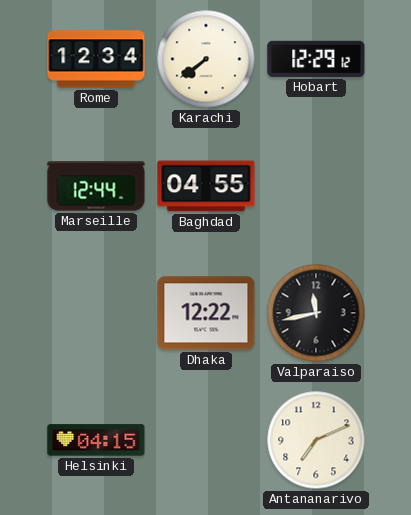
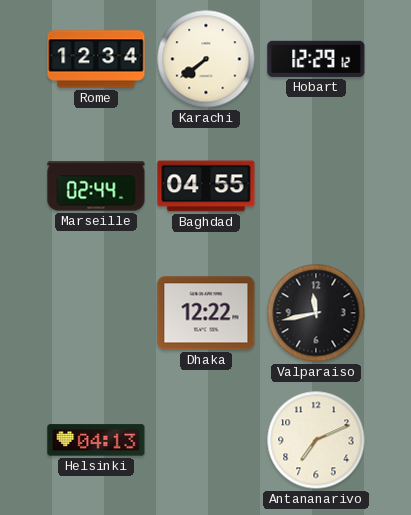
Marseille: 12:44 -> 02:44 (96, 186)
Helsinki: 04:15 -> 04:13 (96, 440)
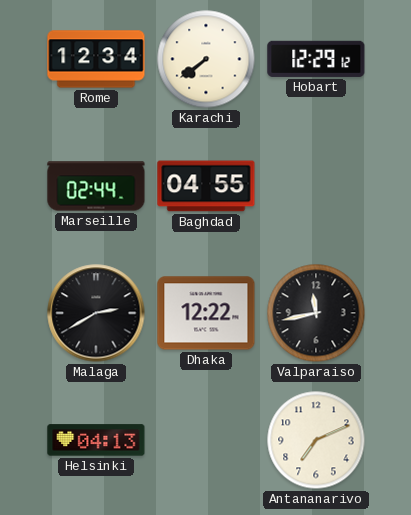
Malaga: none -> 2:40 (96, 313)
